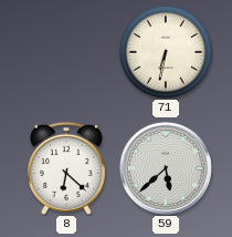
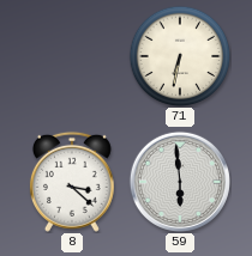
8: 6:22 -> 3:22 (72, 182)
59: 5:38 -> 5:59 (180, 182)
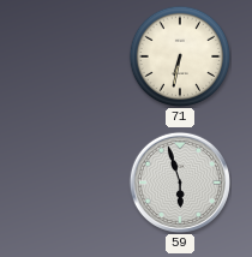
8: 3:22 -> none (72, 182)
59: 5:59 -> 5:57 (180, 183)
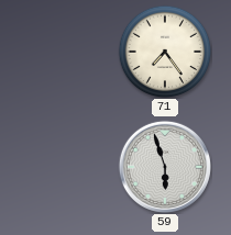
71: 6:32 -> 7:24 (165, 52)
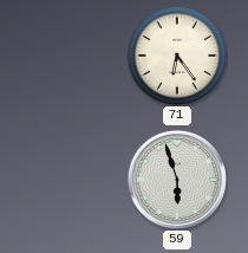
71: 7:24 -> 6:24 (177, 56)
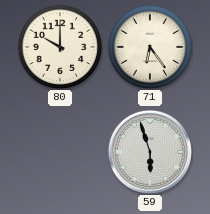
80: none -> 10:00 (60, 47)
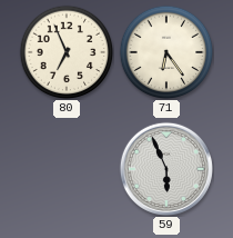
80: 10:00 -> 6:56 (67, 52)
59: 5:57 -> 5:56 (166, 169)
